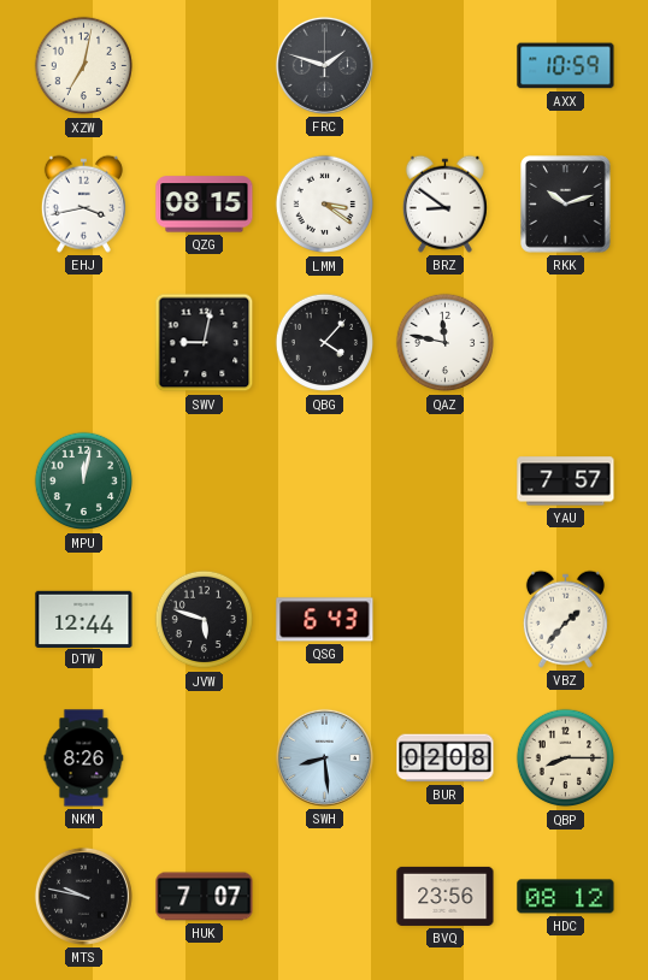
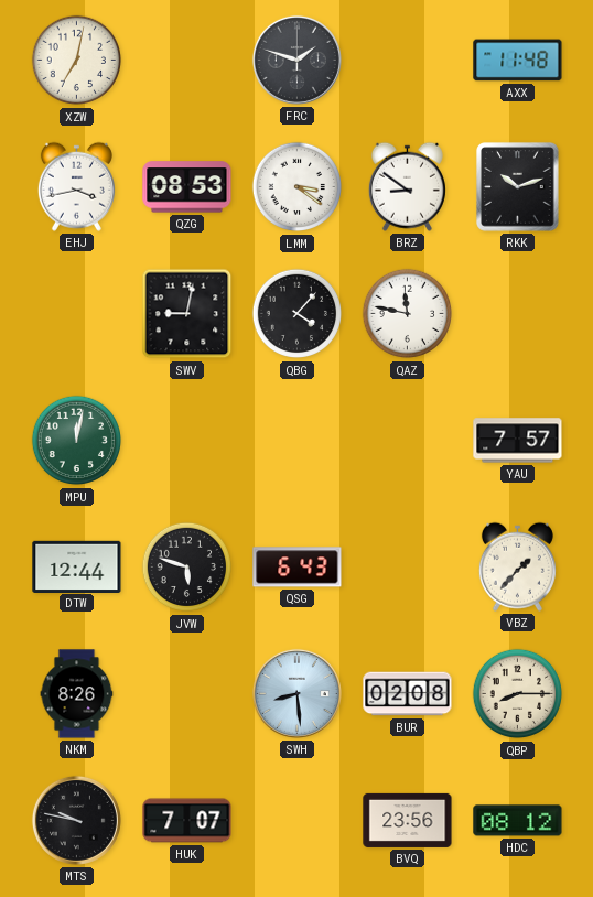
AXX: 10:59 -> 11:48 (518, 61)
QZG: 08:15 -> 08:53 (187, 187)
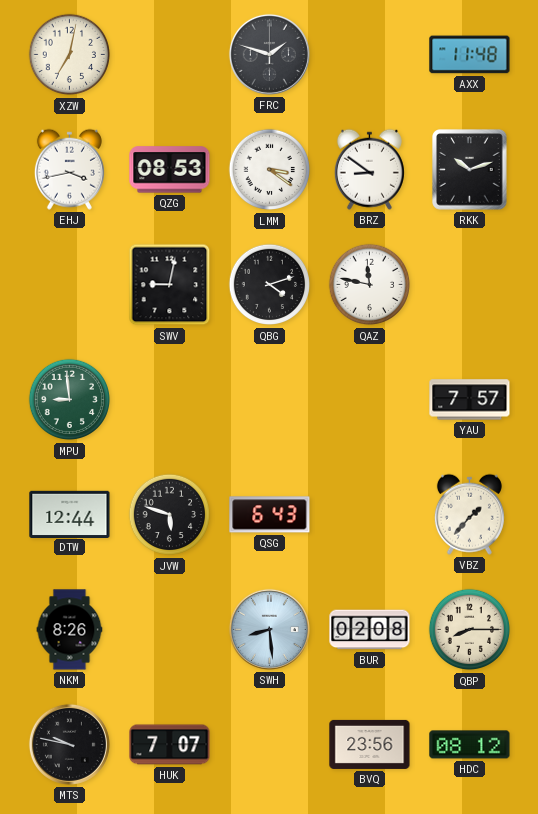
QBG: 4:07 -> 4:12 (270, 285)
MPU: 12:02 -> 8:59 (70, 400)
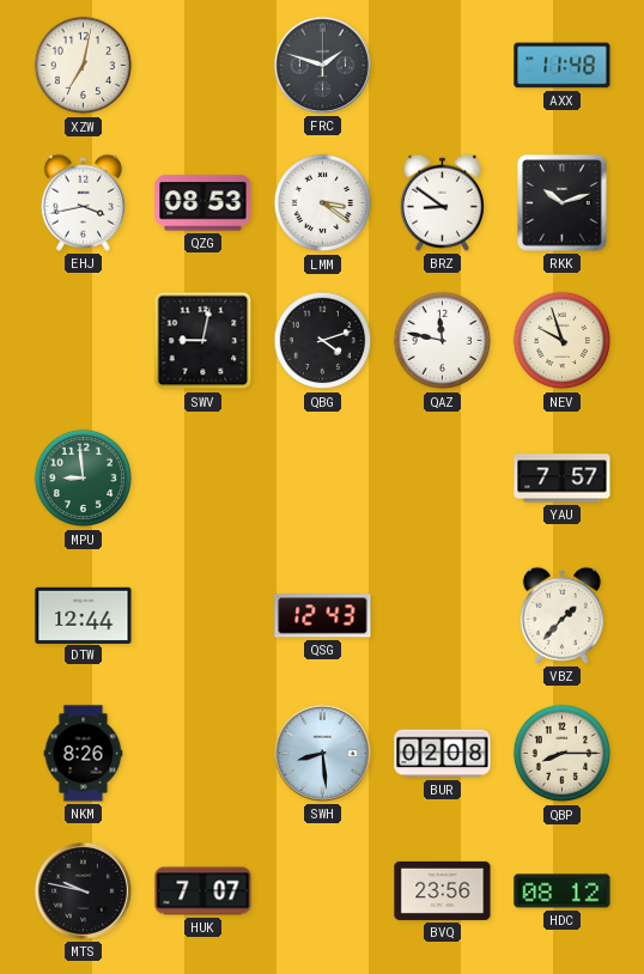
NEV: none -> 9:57 (563, 341)
JVW: 5:48 -> none (170, 515)
QSG: 6:43 -> 12:43 (323, 616)
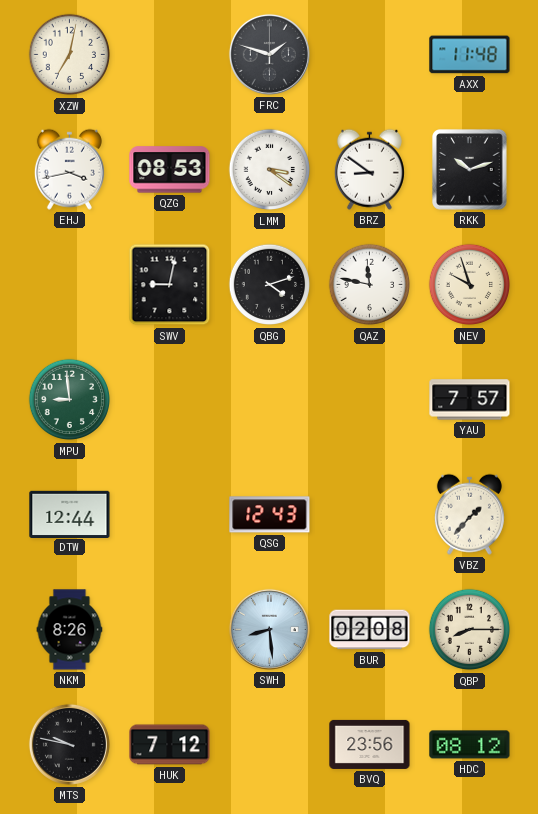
HUK: 7:07 -> 7:12 (170, 745)
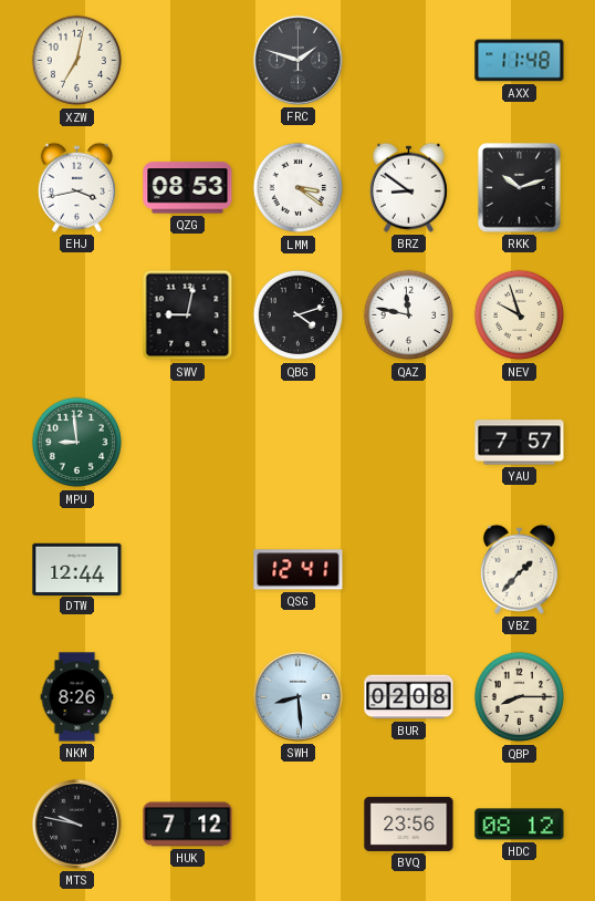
QSG: 12:43 -> 12:41 (299, 570)
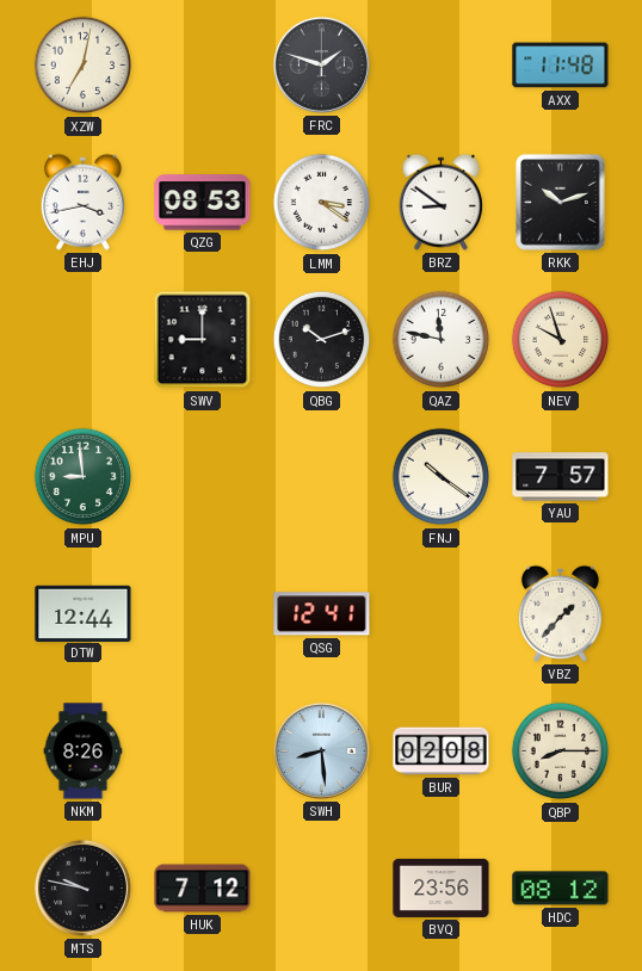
SWV: 9:02 -> 9:00 (203, 340)
QBG: 4:12 -> 10:12 (322, 340)
FNJ: none -> 10:21 (442, 477)
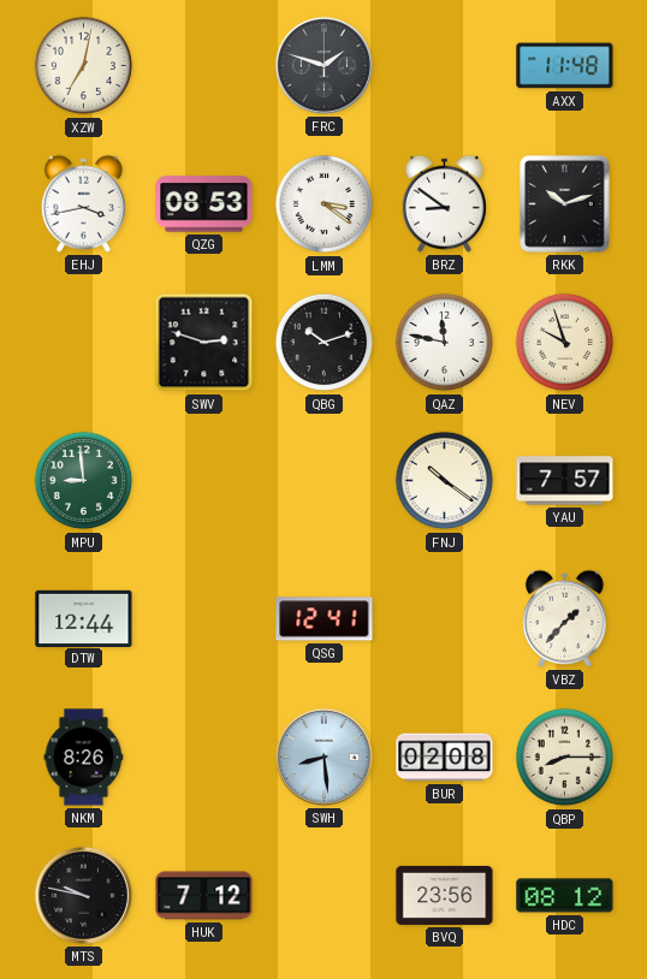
SWV: 9:00 -> 2:48 (204, 343)
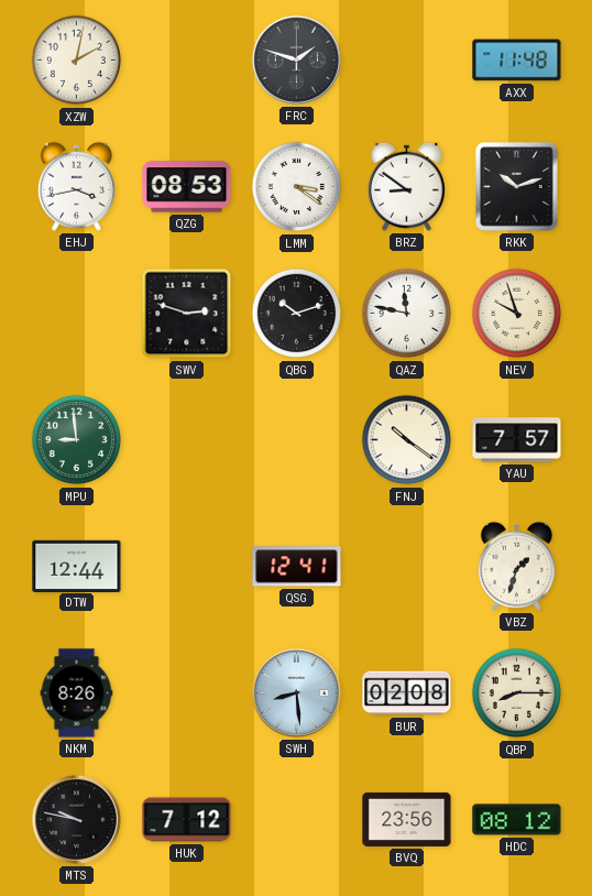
XZW: 7:02 -> 2:02 (77, 61)
VBZ: 1:37 -> 1:33 (516, 566)
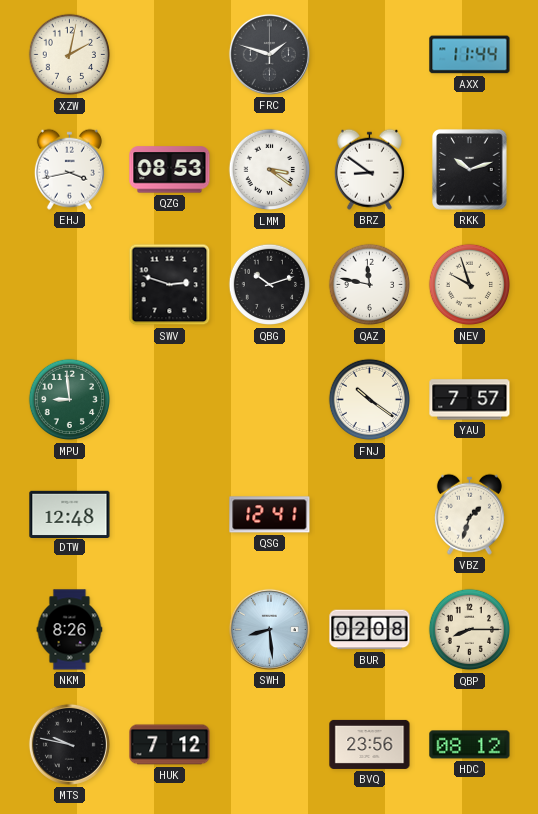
AXX: 11:48 -> 11:44 (470, 55)
DTW: 12:44 -> 12:48 (70, 514)
